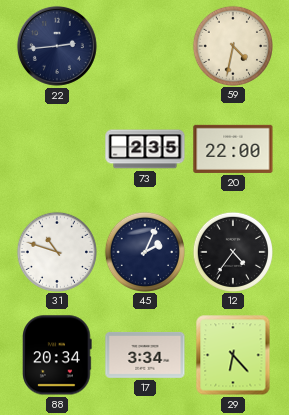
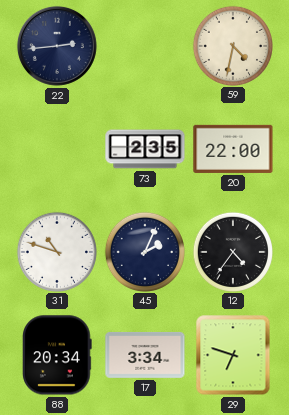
29: 6:23 -> 6:48 (233, 355)
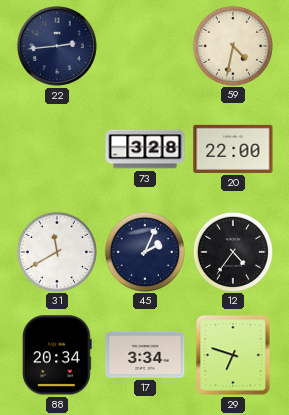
73: 2:35 -> 3:28 (145, 149)
31: 10:48 -> 11:40 (56, 251)
